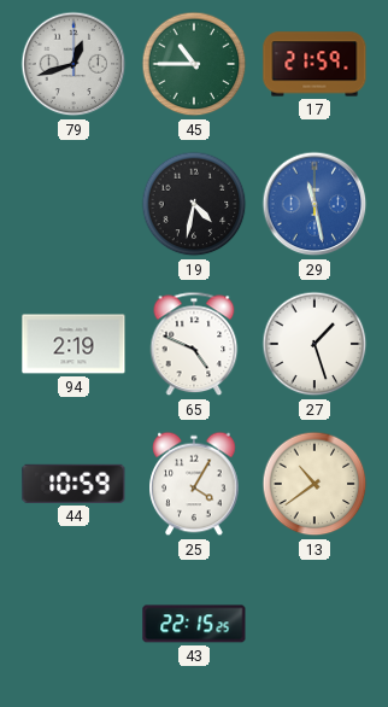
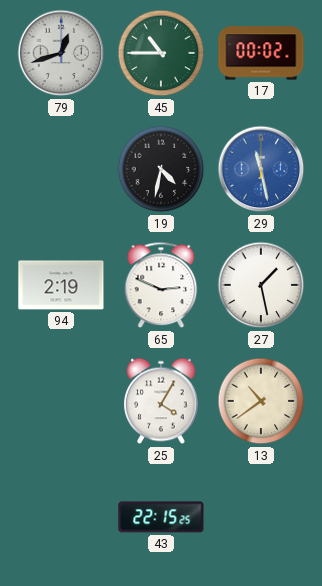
17: 21:59 -> 00:02 (261, 53)
65: 4:49 -> 2:49 (161, 285)
27: 1:27 -> 1:28 (261, 285)
44: 10:59 -> none (74, 484)
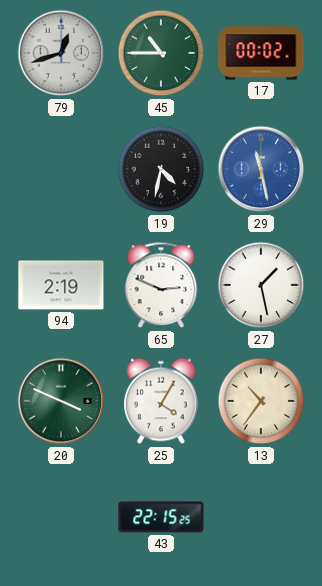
20: none -> 3:49 (61, 401)
13: 10:39 -> 10:36 (261, 401)
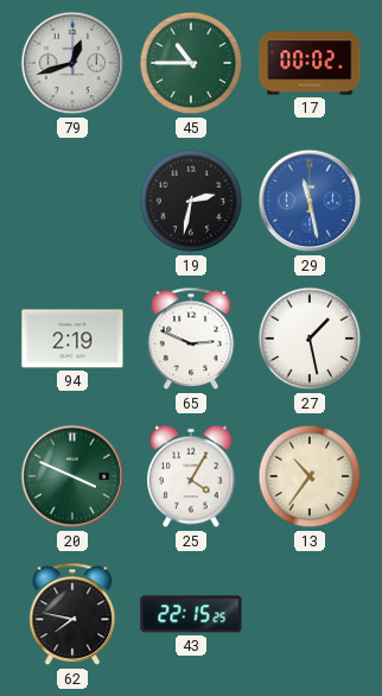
19: 4:32 -> 2:32 (191, 201)
62: none -> 7:47 (72, 614)
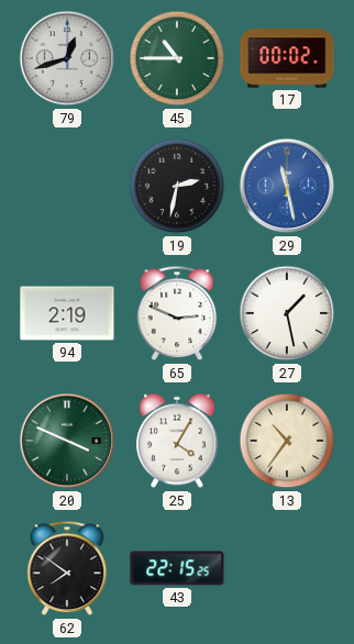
62: 7:47 -> 7:51 (67, 568)
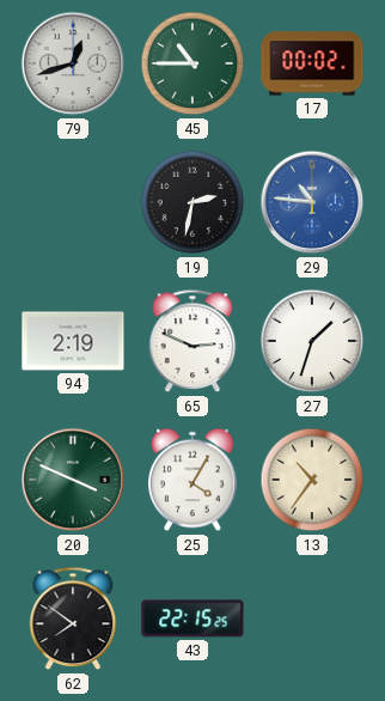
29: 11:28 -> 10:46 (312, 202)
27: 1:28 -> 1:33 (312, 341)
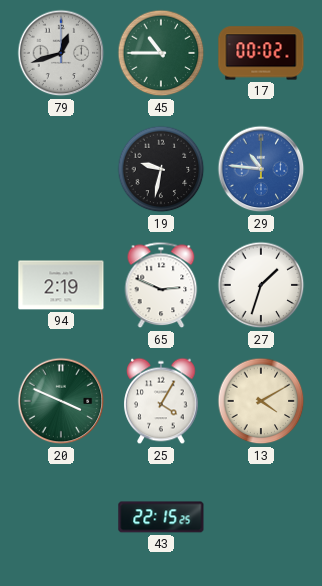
19: 2:32 -> 9:32 (161, 169)
13: 10:36 -> 4:10 (261, 401)
62: 7:51 -> none (73, 618)
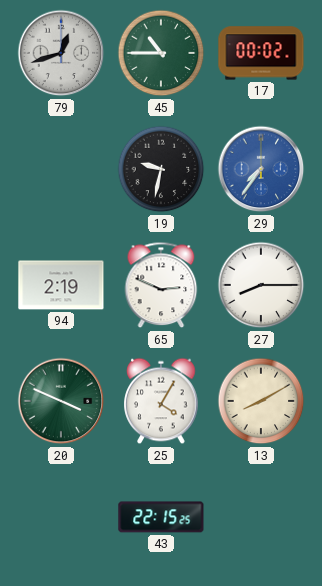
29: 10:46 -> 7:36 (261, 169)
27: 1:33 -> 8:15 (261, 285)
13: 4:10 -> 8:10 (261, 401)
